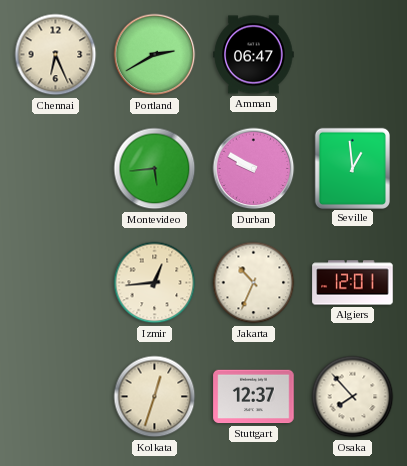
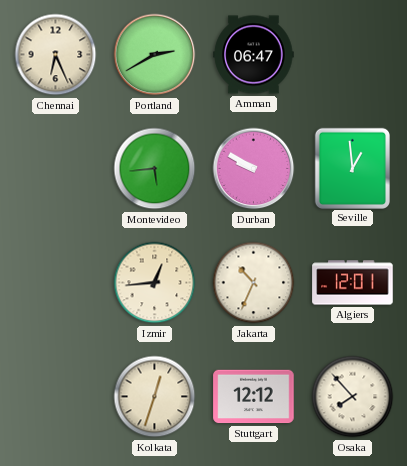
Stuttgart: 12:37 -> 12:12 (254, 397)
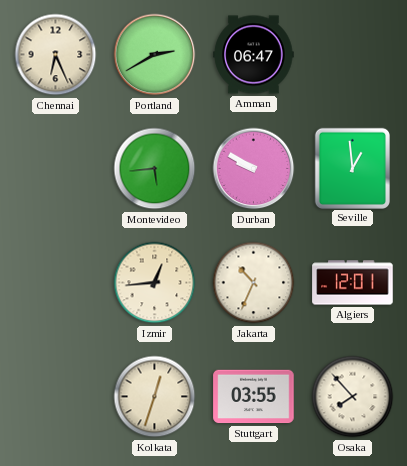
Stuttgart: 12:12 -> 03:55 (254, 397)
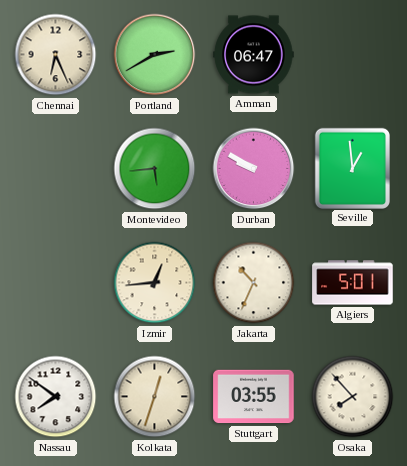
Algiers: 12:01 -> 5:01 (353, 283)
Nassau: none -> 7:51 (56, 397)
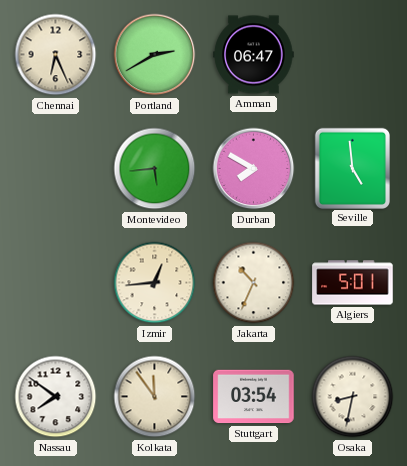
Durban: 9:50 -> 7:50 (254, 169)
Seville: 12:59 -> 4:59 (352, 168)
Kolkata: 12:33 -> 11:54 (155, 397)
Stuttgart: 03:55 -> 03:54 (254, 397)
Osaka: 7:53 -> 8:32 (353, 397)
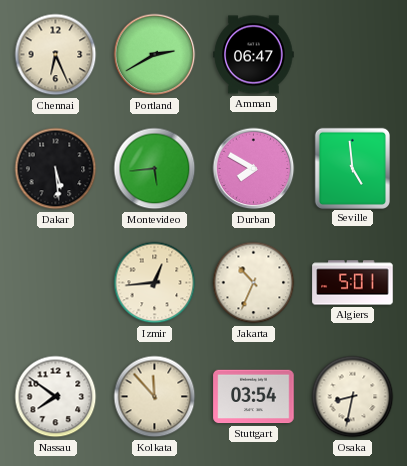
Dakar: none -> 5:29 (56, 169)
Kolkata: 11:54 -> 11:53 (155, 397)
